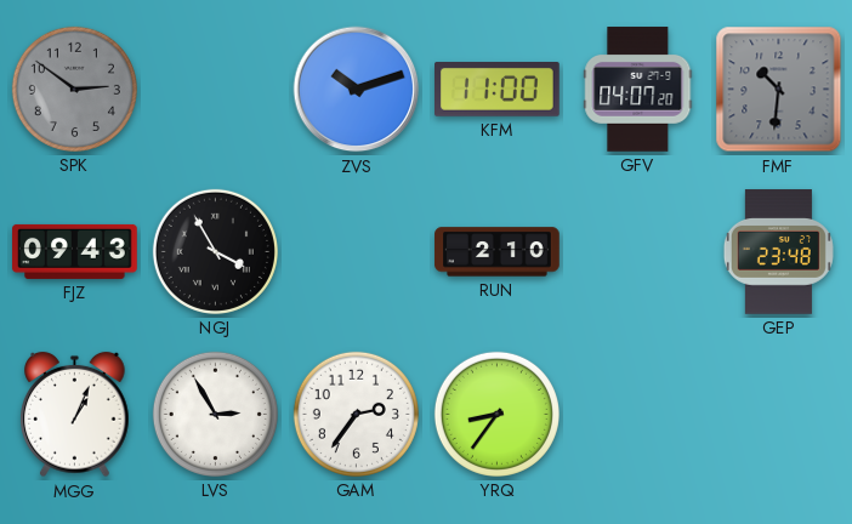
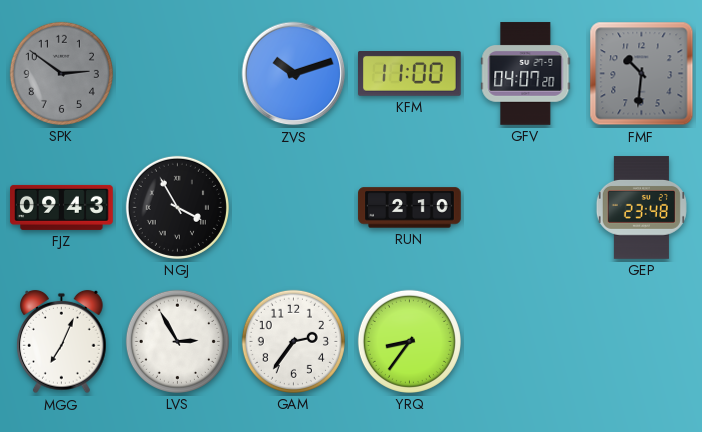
MGG: 1:04 -> 7:04 (62, 342)
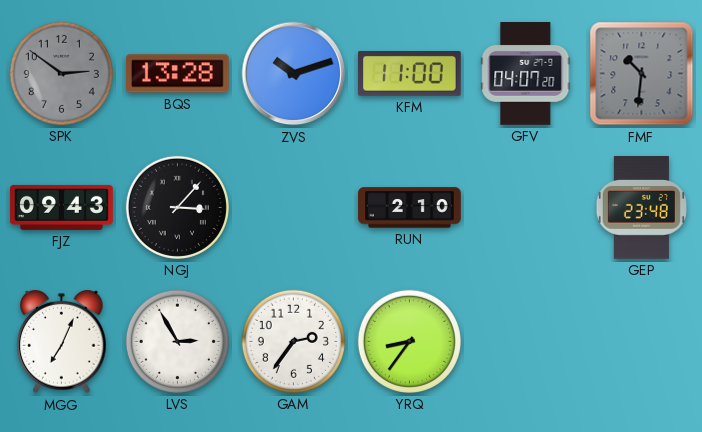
BQS: none -> 13:28 (178, 74)
NGJ: 3:55 -> 3:07 (177, 207)
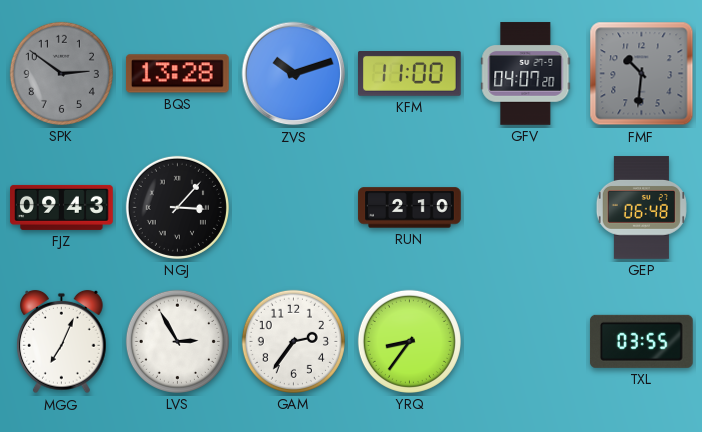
GEP: 23:48 -> 06:48 (641, 208)
TXL: none -> 03:55 (642, 341)
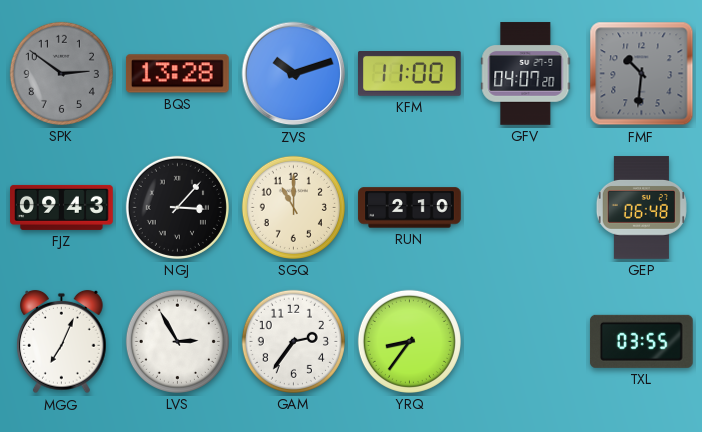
SGQ: none -> 11:00 (293, 207)
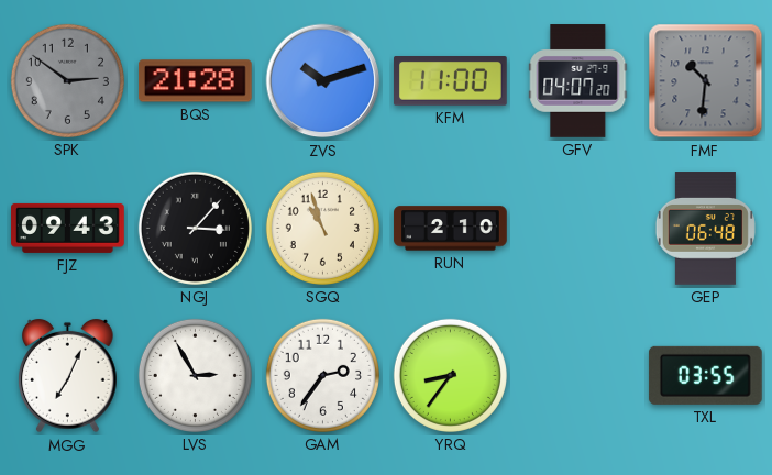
BQS: 13:28 -> 21:28 (196, 81)
SGQ: 11:00 -> 10:57 (322, 228)
